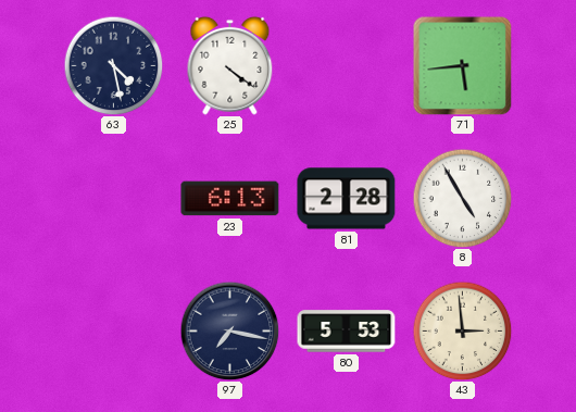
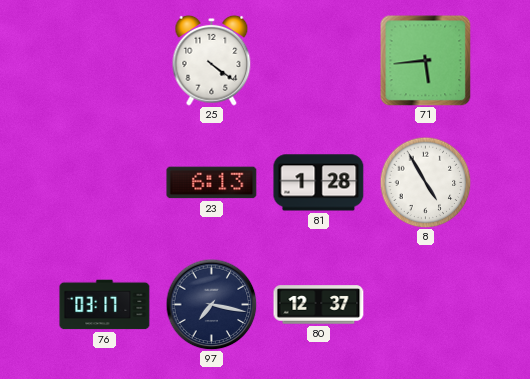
63: 4:28 -> none (113, 65)
81: 2:28 -> 1:28 (319, 183)
76: none -> 03:17 (105, 305)
80: 5:53 -> 12:37 (319, 305)
43: 2:59 -> none (462, 330)
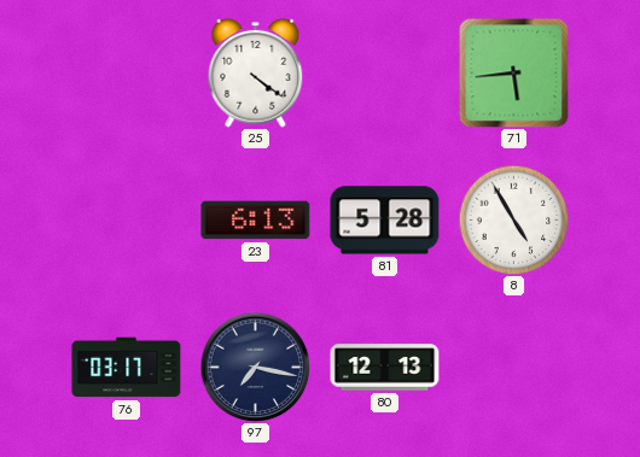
81: 1:28 -> 5:28 (385, 221)
80: 12:37 -> 12:13 (385, 368)
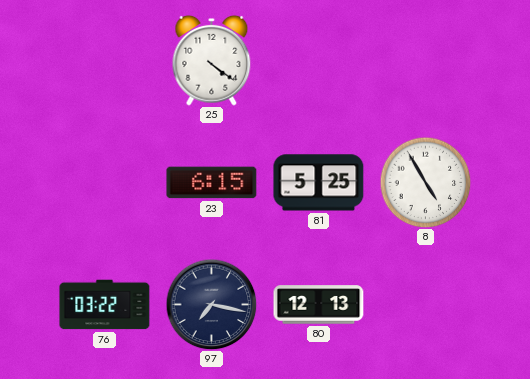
71: 5:44 -> none (513, 72)
23: 6:13 -> 6:15 (212, 183)
81: 5:28 -> 5:25 (319, 183)
76: 03:17 -> 03:22 (105, 305)
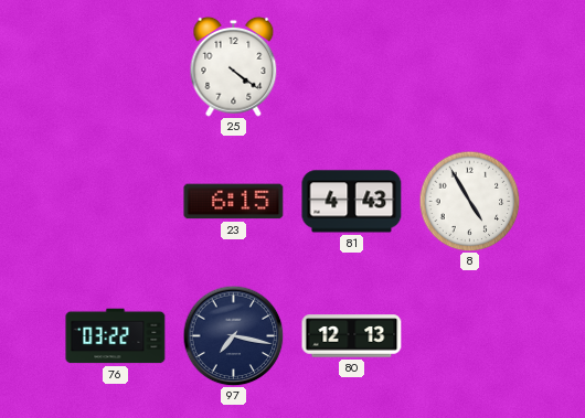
81: 5:25 -> 4:43 (352, 202)
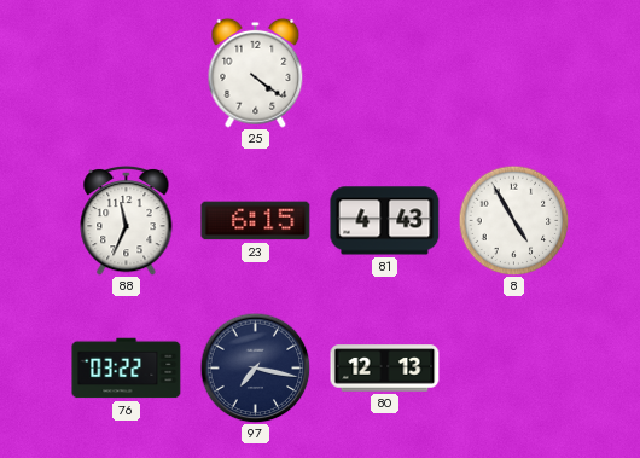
88: none -> 11:34 (127, 220)
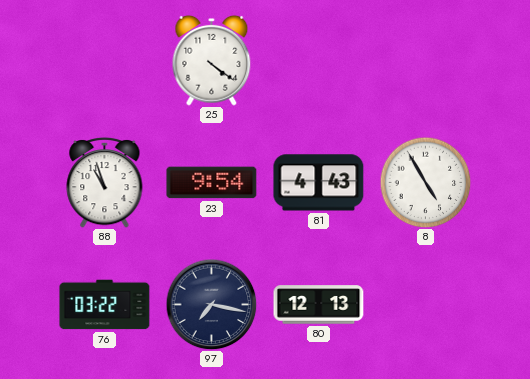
88: 11:34 -> 10:57 (105, 182)
23: 6:15 -> 9:54 (212, 183)
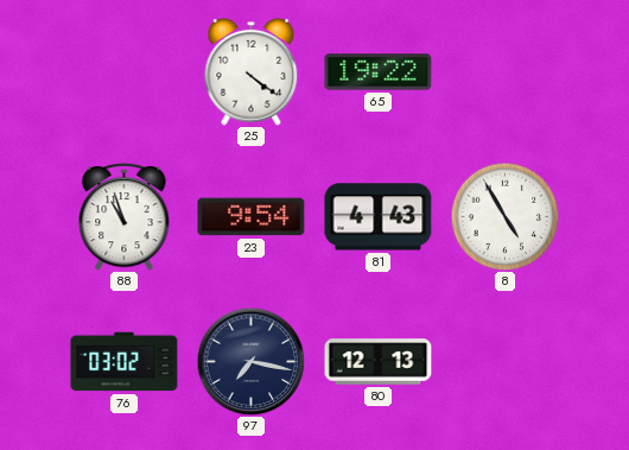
65: none -> 19:22 (379, 72)
76: 03:22 -> 03:02 (125, 362)
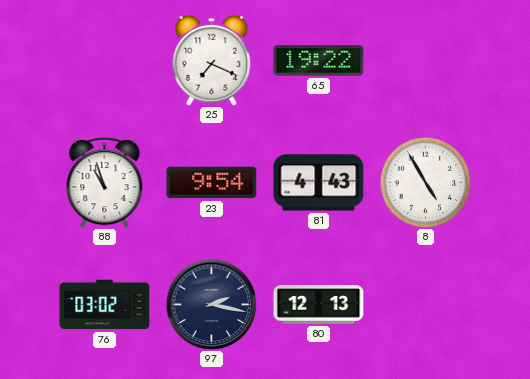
25: 4:21 -> 7:19 (212, 60)
97: 7:17 -> 2:17 (211, 304)
